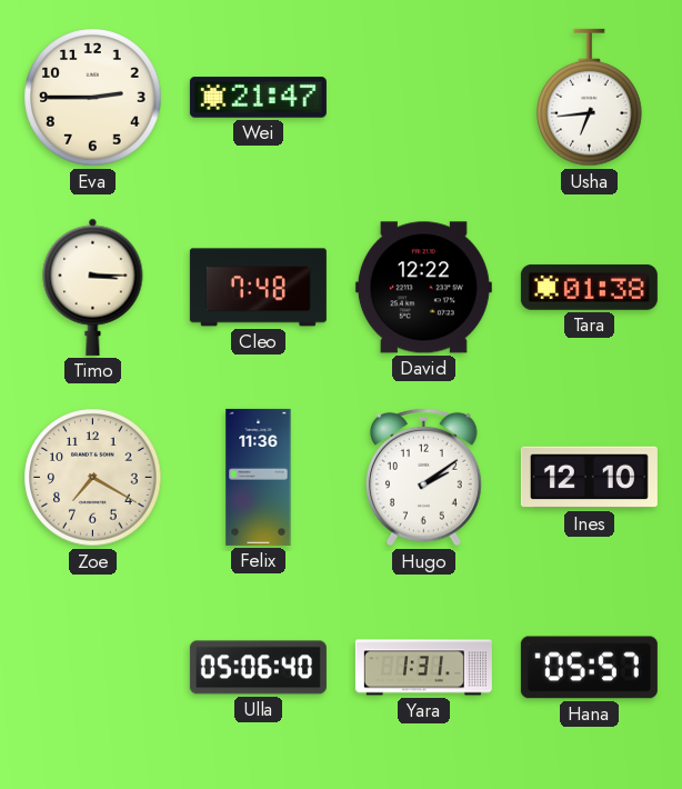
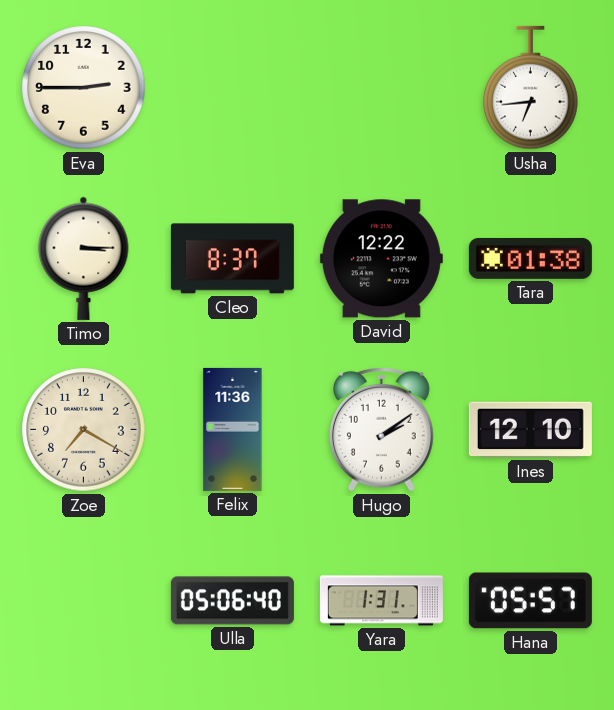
Wei: 21:47 -> none (258, 98)
Cleo: 7:48 -> 8:37 (232, 259)
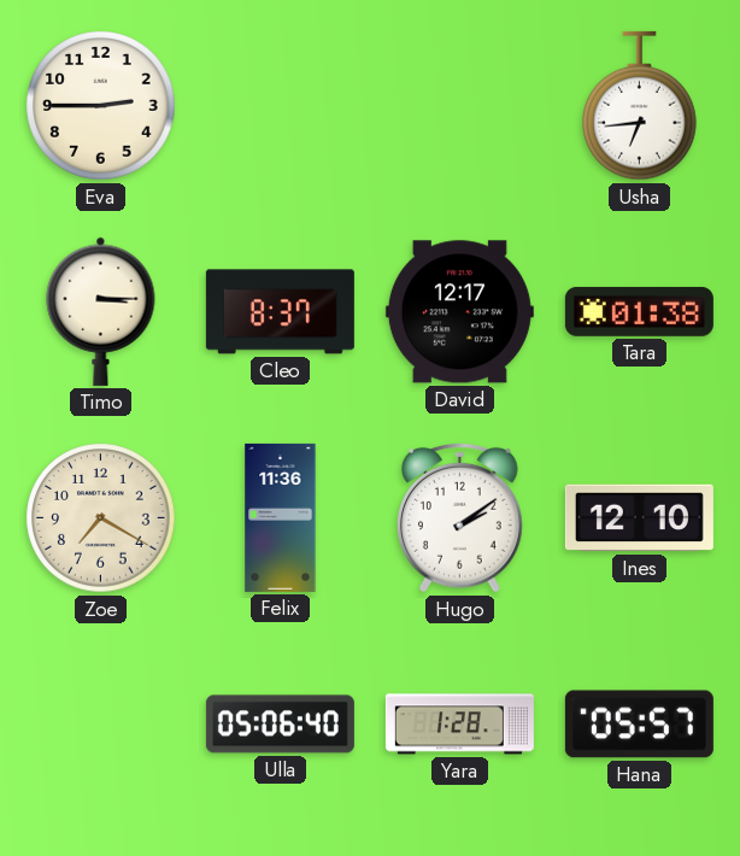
David: 12:22 -> 12:17 (459, 312)
Yara: 1:31 -> 1:28 (459, 725)
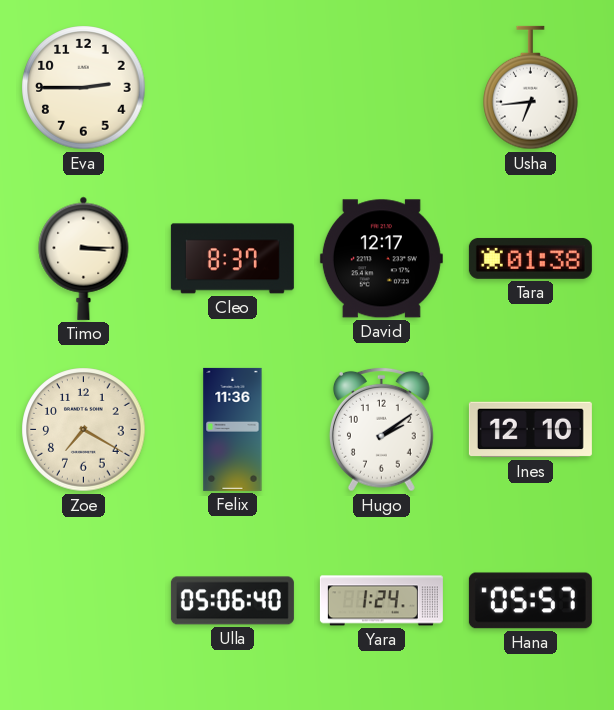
Yara: 1:28 -> 1:24 (381, 601)
